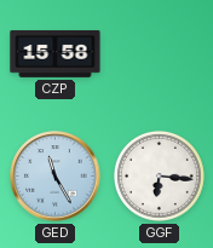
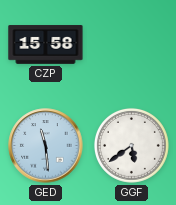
GED: 11:25 -> 11:29 (46, 146)
GGF: 6:16 -> 5:39 (131, 145)
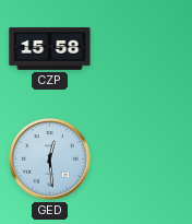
GED: 11:29 -> 12:29 (50, 160)
GGF: 5:39 -> none (131, 145)
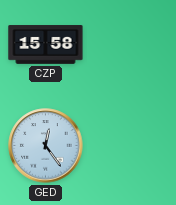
GED: 12:29 -> 12:24 (46, 146)
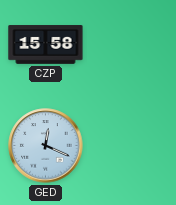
GED: 12:24 -> 12:19 (46, 146)
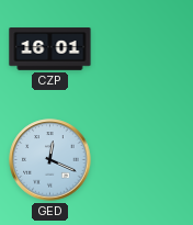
CZP: 15:58 -> 16:01 (50, 49)
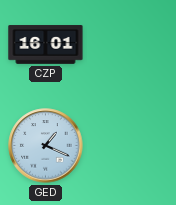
GED: 12:19 -> 1:19 (46, 146)
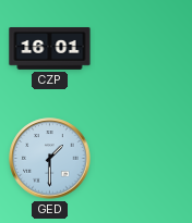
GED: 1:19 -> 1:30 (50, 159)
